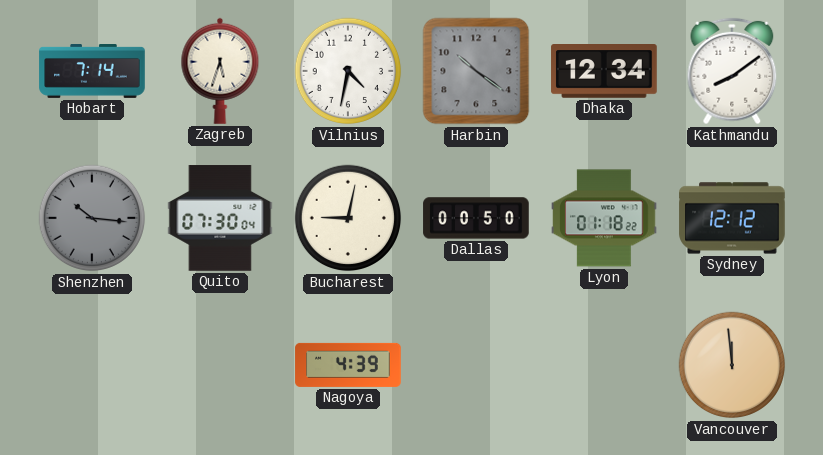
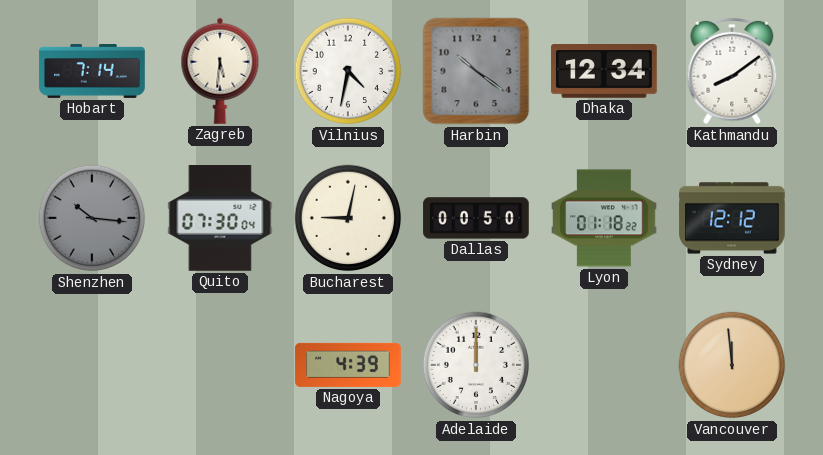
Zagreb: 5:33 -> 5:31 (220, 71)
Adelaide: none -> 12:00 (476, 365)
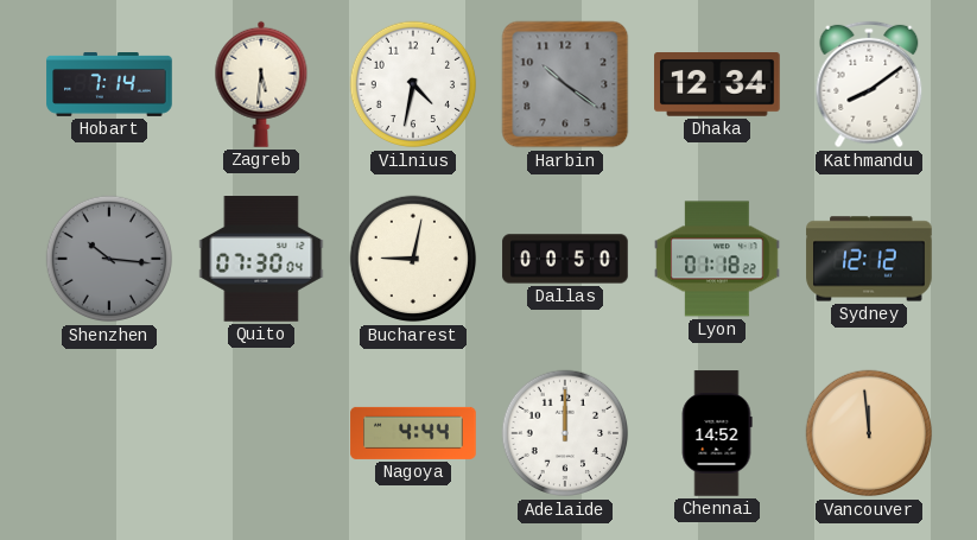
Nagoya: 4:39 -> 4:44 (413, 433)
Chennai: none -> 14:52 (717, 433)
